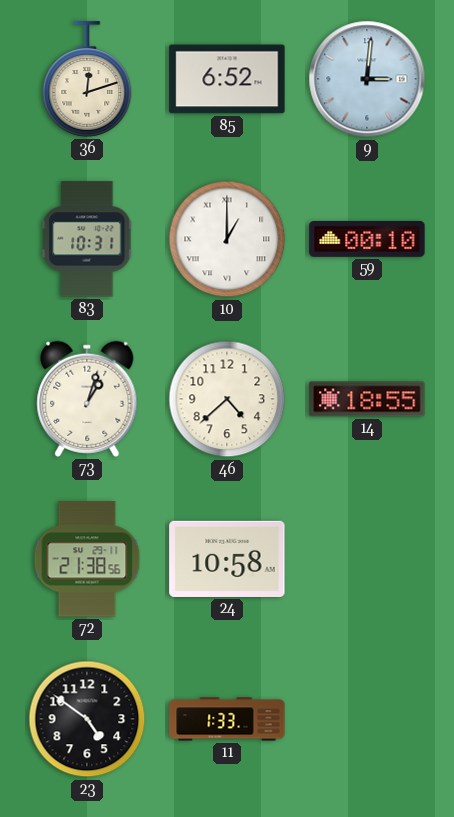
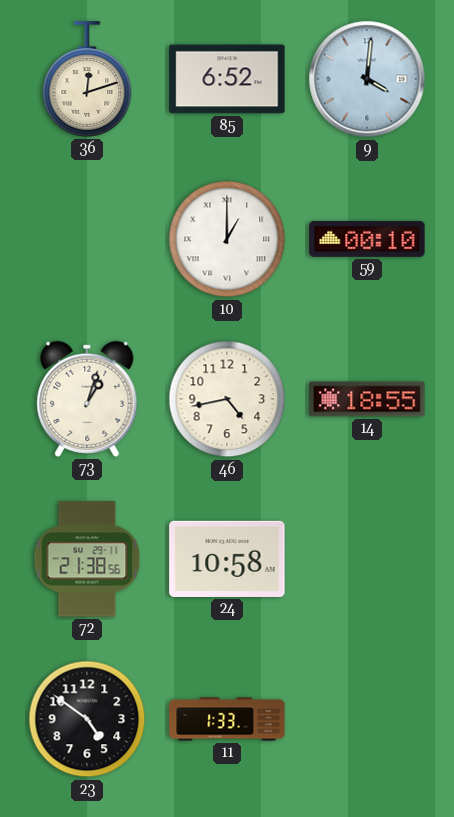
9: 3:01 -> 4:01 (367, 79)
83: 10:31 -> none (87, 239)
46: 4:38 -> 4:43 (227, 399)
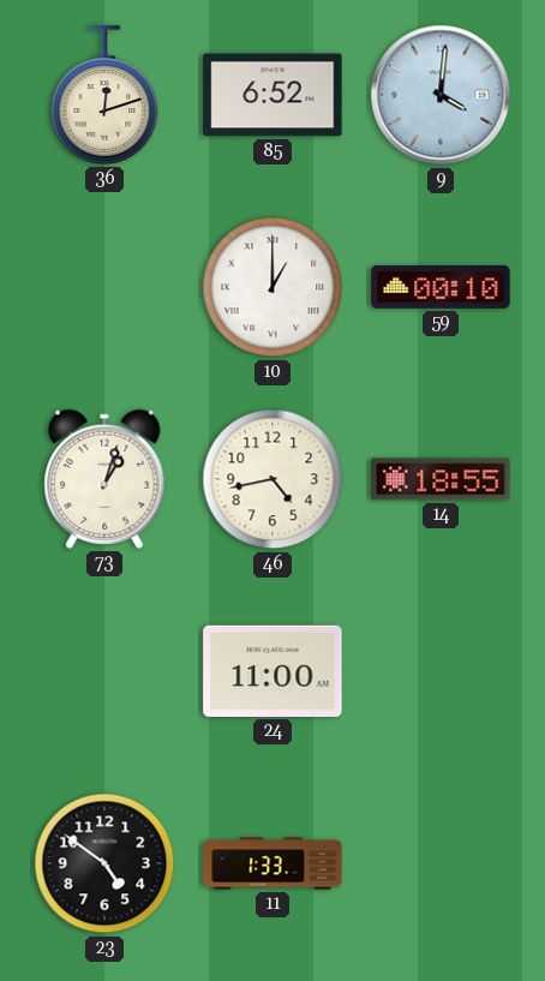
72: 21:38 -> none (87, 559)
24: 10:58 -> 11:00 (272, 671)
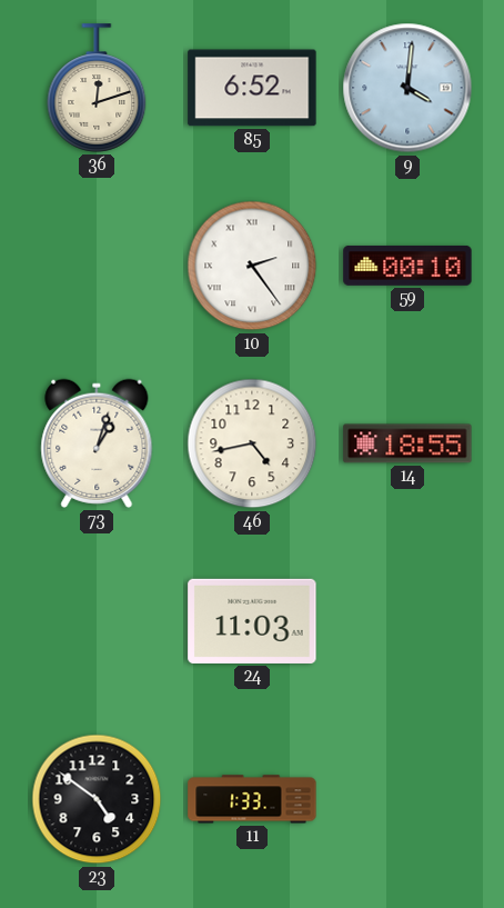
10: 1:00 -> 2:24 (252, 266)
24: 11:00 -> 11:03 (252, 621)
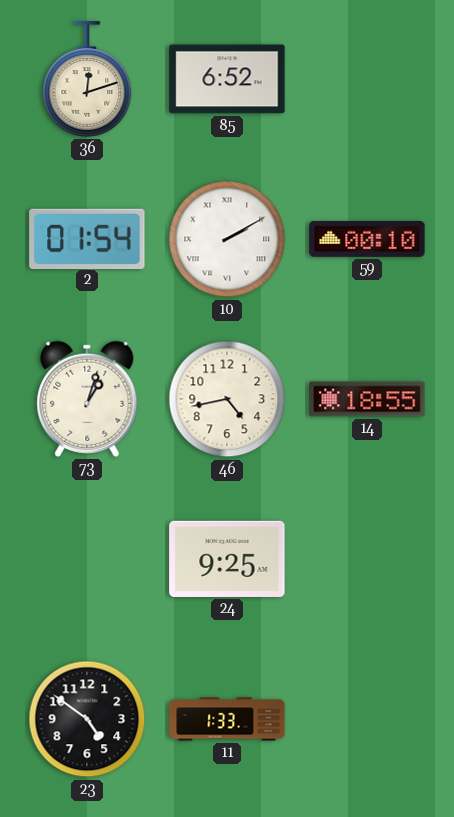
9: 4:01 -> none (407, 88)
2: none -> 01:54 (87, 238)
10: 2:24 -> 2:10 (227, 239)
24: 11:03 -> 9:25 (227, 559)
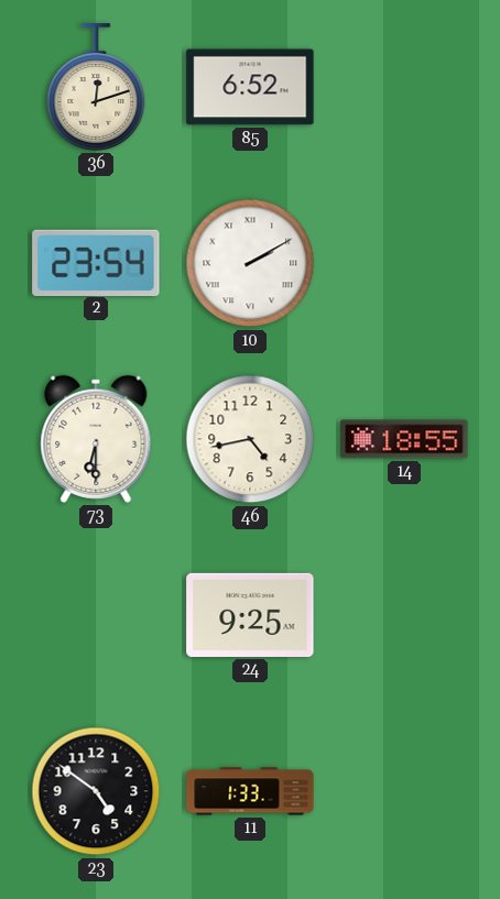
2: 01:54 -> 23:54 (96, 262)
59: 00:10 -> none (367, 239)
73: 1:03 -> 6:30 (96, 439)
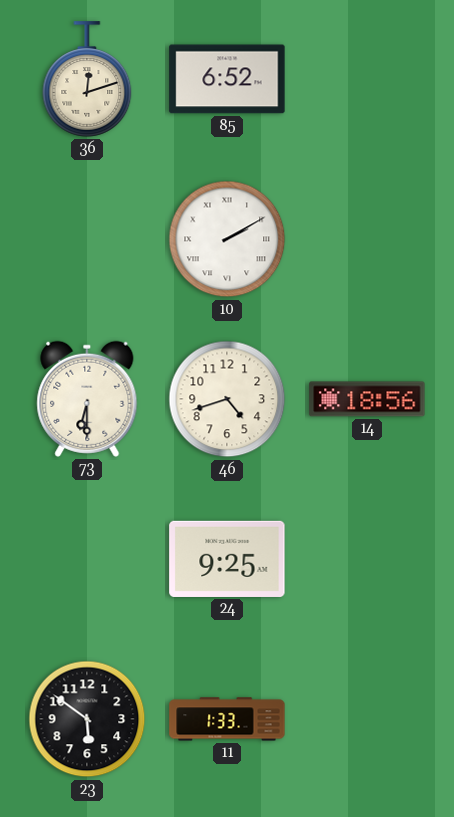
2: 23:54 -> none (96, 262)
46: 4:43 -> 4:42 (227, 399)
14: 18:55 -> 18:56 (367, 399)
23: 4:51 -> 5:51 (87, 719)
